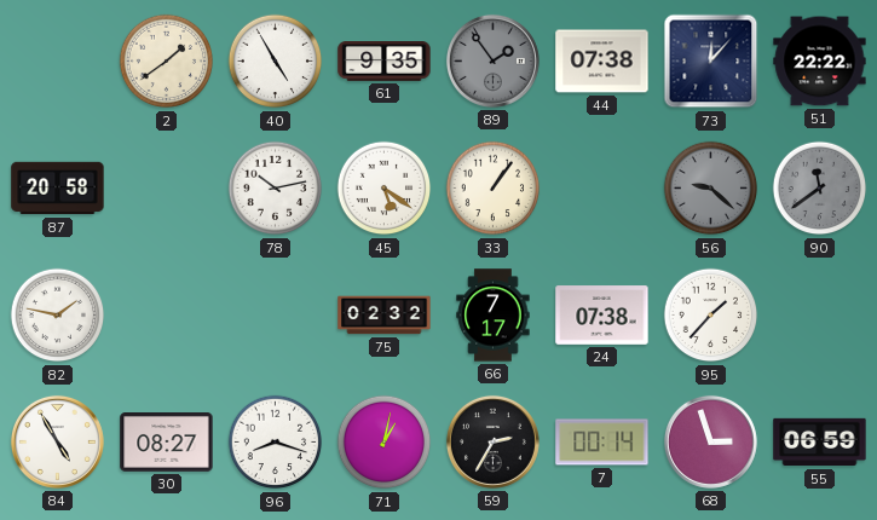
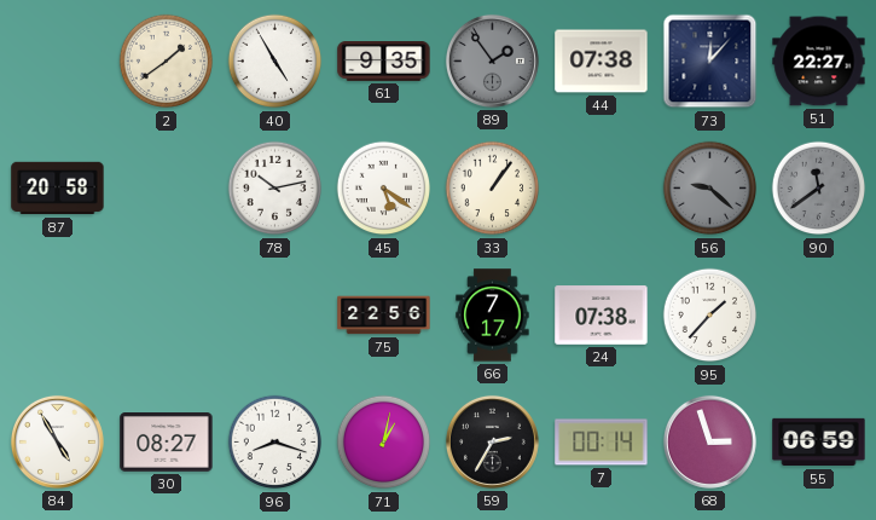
51: 22:22 -> 22:27 (819, 62)
82: 1:47 -> none (58, 316)
75: 02:32 -> 22:56 (384, 316)
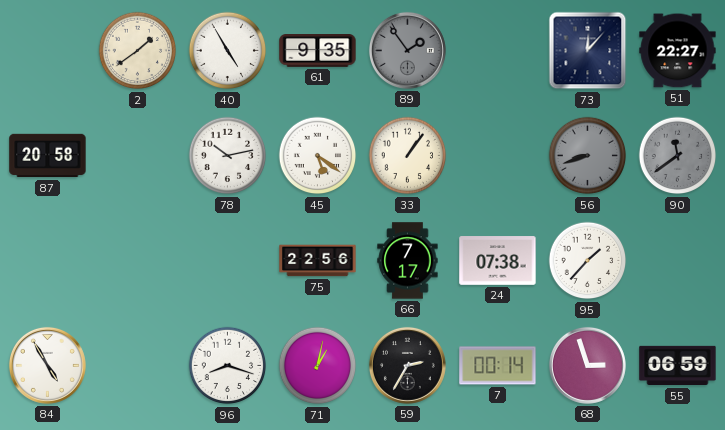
44: 07:38 -> none (602, 62)
56: 9:22 -> 8:42 (588, 156)
30: 08:27 -> none (167, 443)
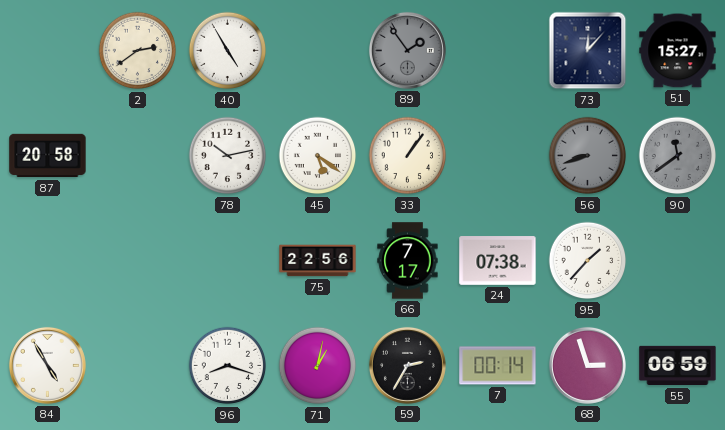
2: 1:39 -> 2:39 (138, 51)
61: 9:35 -> none (318, 51)
51: 22:27 -> 15:27 (678, 51)
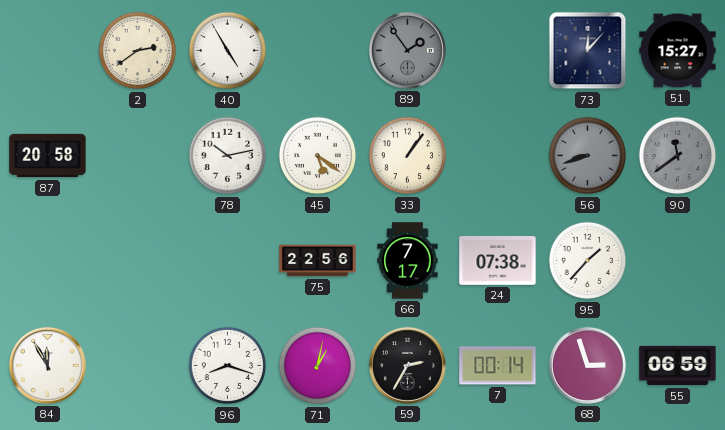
84: 4:55 -> 11:55 (47, 365)
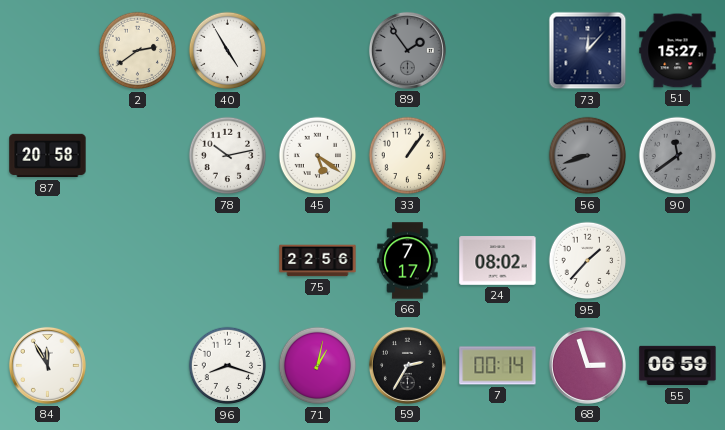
24: 07:38 -> 08:02 (498, 261)
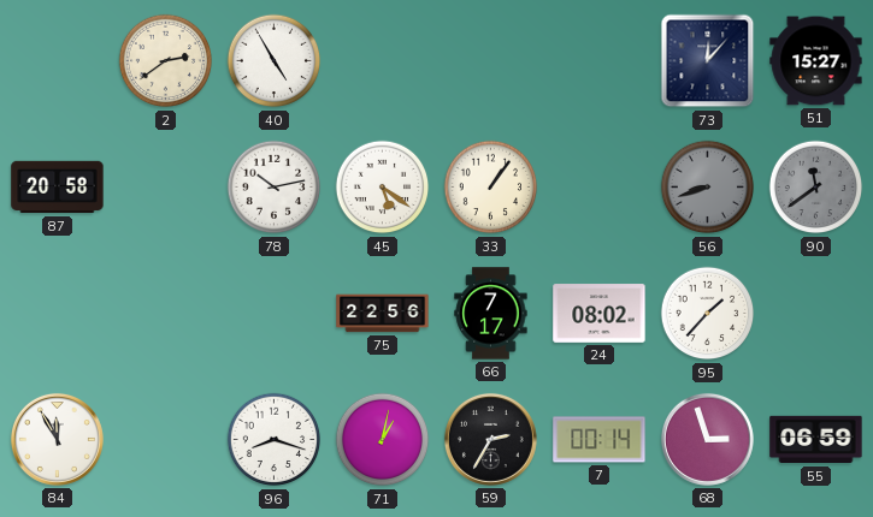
89: 1:54 -> none (407, 50)
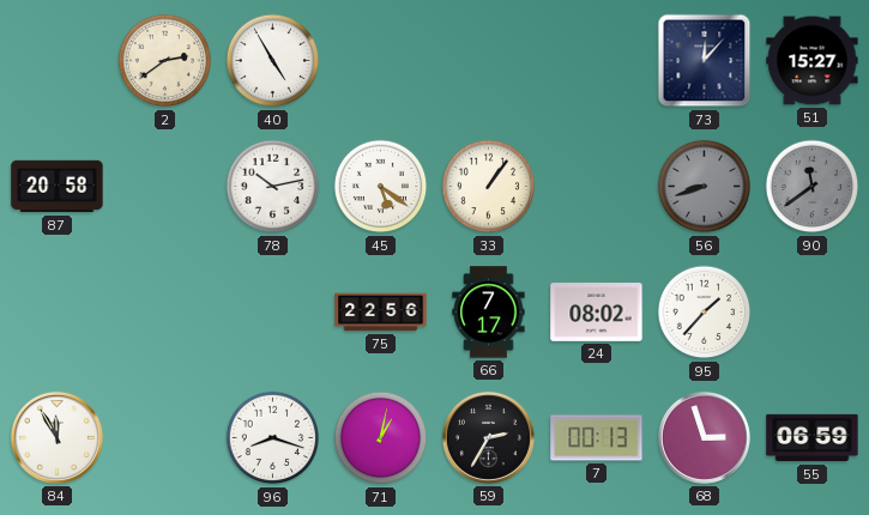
7: 00:14 -> 00:13 (597, 438)
